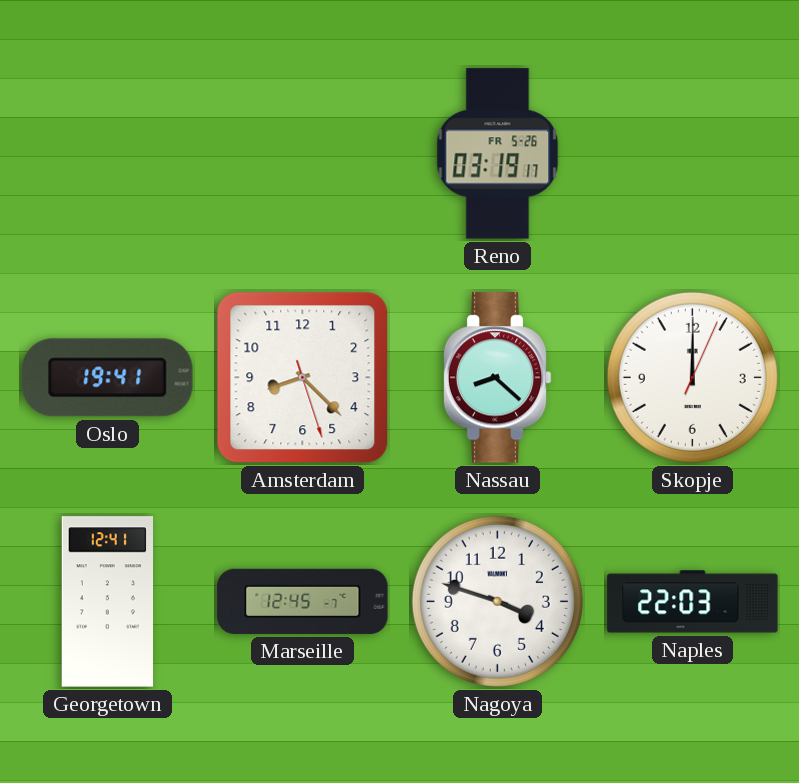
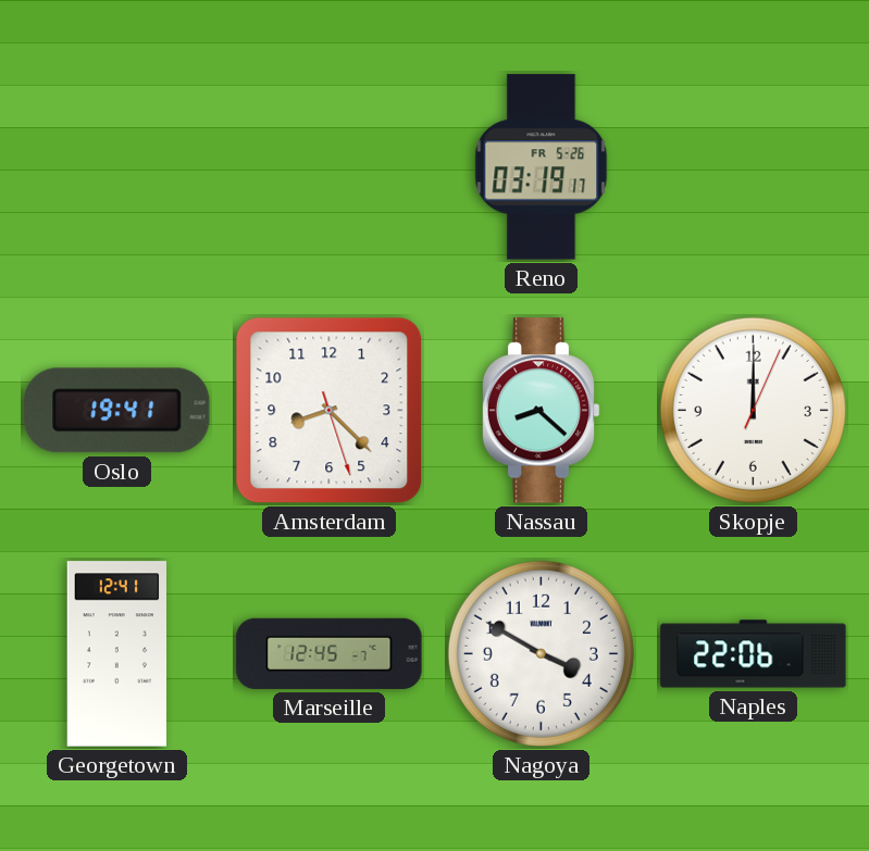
Nagoya: 3:48 -> 3:50 (541, 653)
Naples: 22:03 -> 22:06 (754, 654)
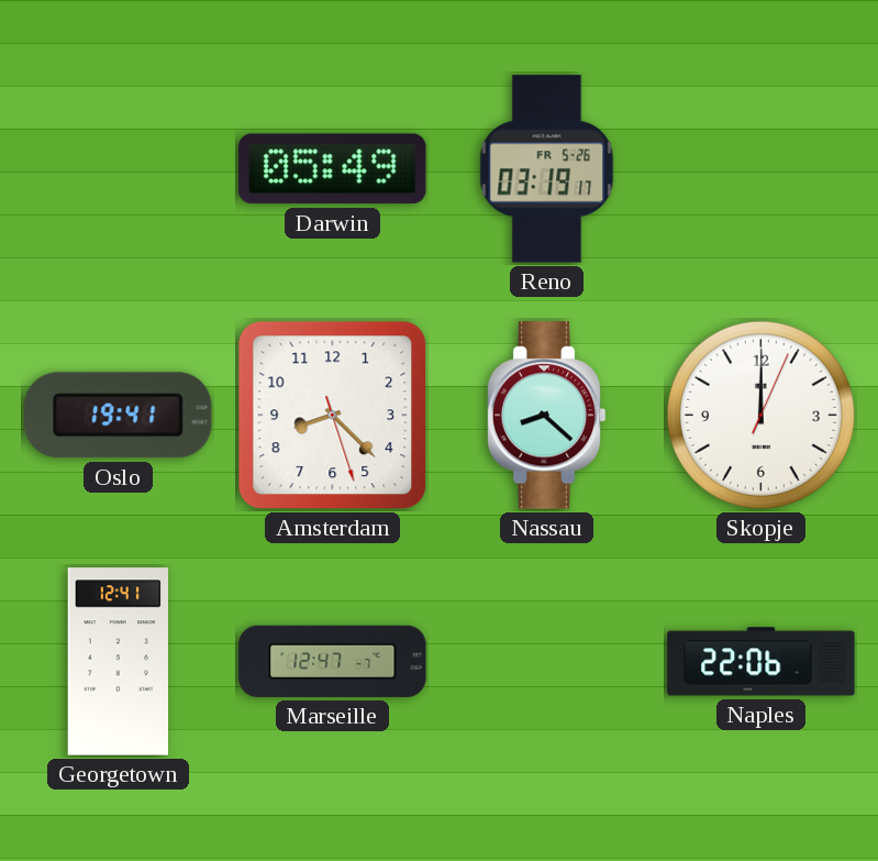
Darwin: none -> 05:49 (333, 169)
Marseille: 12:45 -> 12:47 (333, 661)
Nagoya: 3:50 -> none (541, 653)
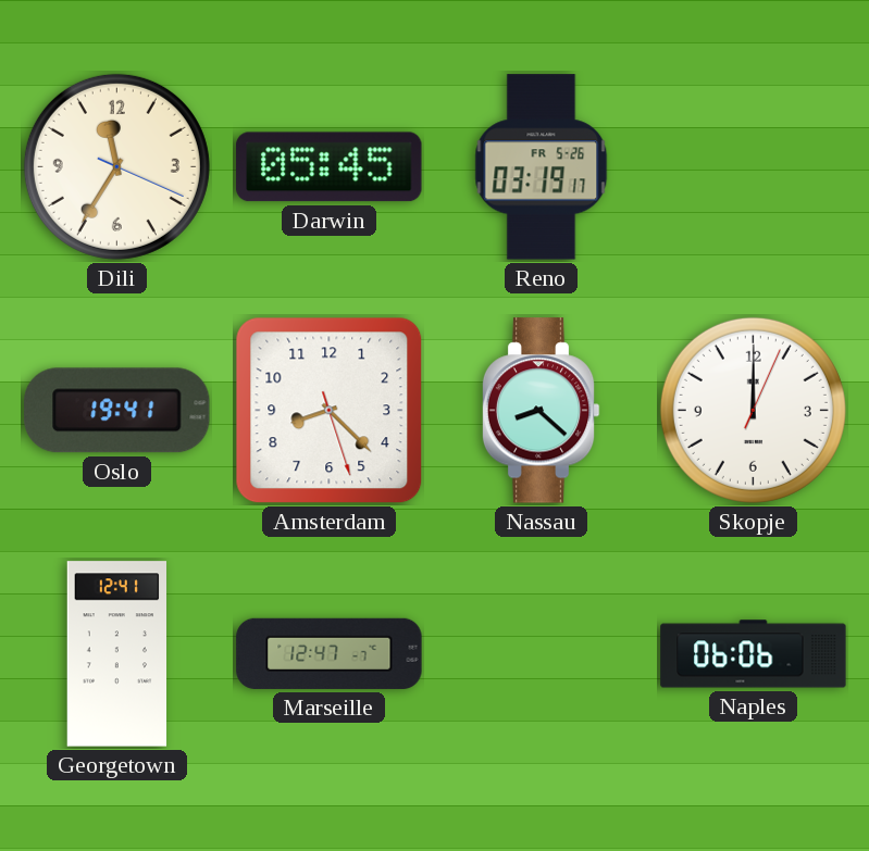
Dili: none -> 11:35 (116, 166)
Darwin: 05:49 -> 05:45 (330, 167)
Naples: 22:06 -> 06:06 (754, 654)
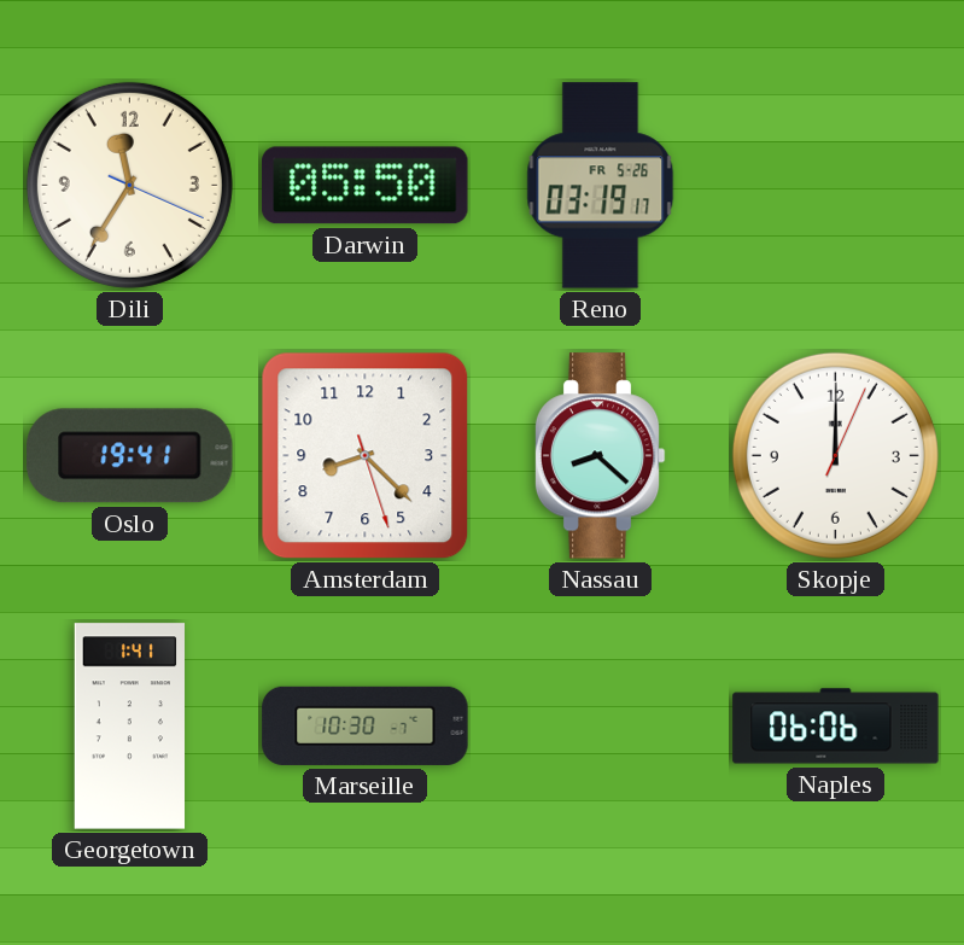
Darwin: 05:45 -> 05:50 (366, 186)
Georgetown: 12:41 -> 1:41 (130, 727)
Marseille: 12:47 -> 10:30 (366, 725)
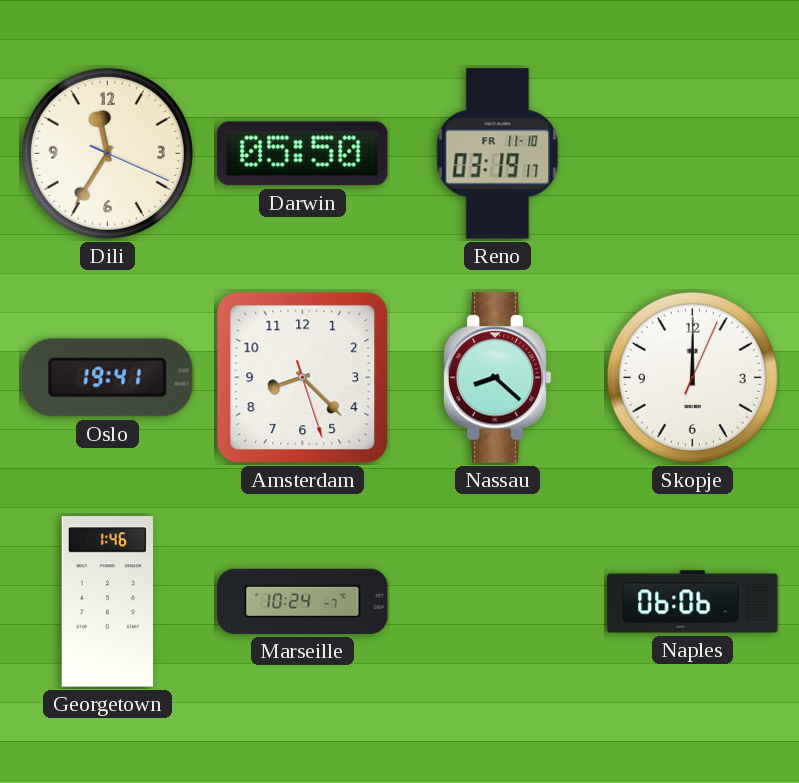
Reno date: FR 5-26 -> FR 11-10 (498, 154)
Georgetown: 1:41 -> 1:46 (108, 602)
Marseille: 10:30 -> 10:24 (303, 601)
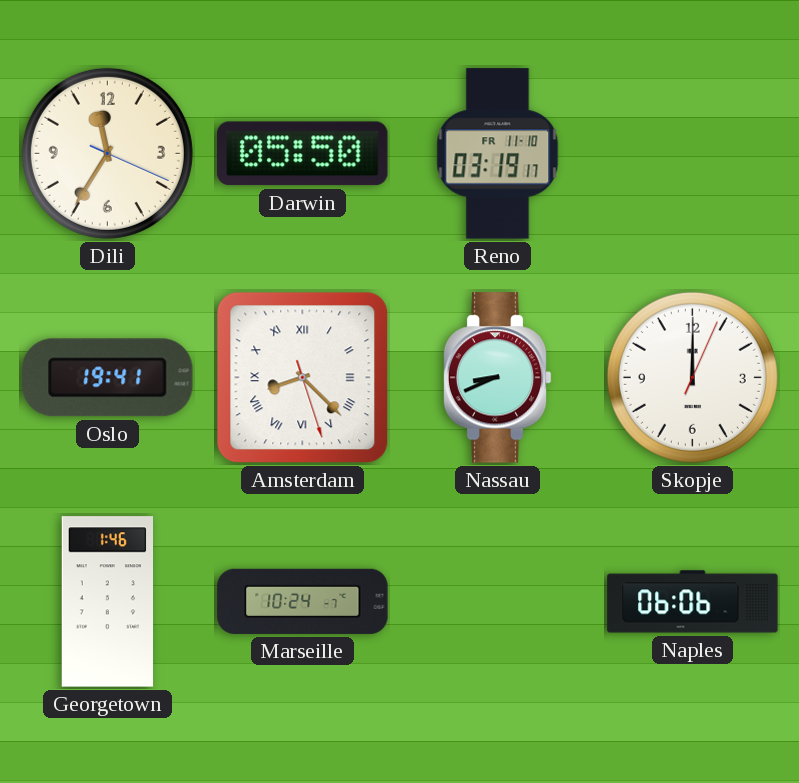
Amsterdam numerals: Arabic -> Roman (303, 378)
Nassau: 8:22 -> 8:41 (497, 378)
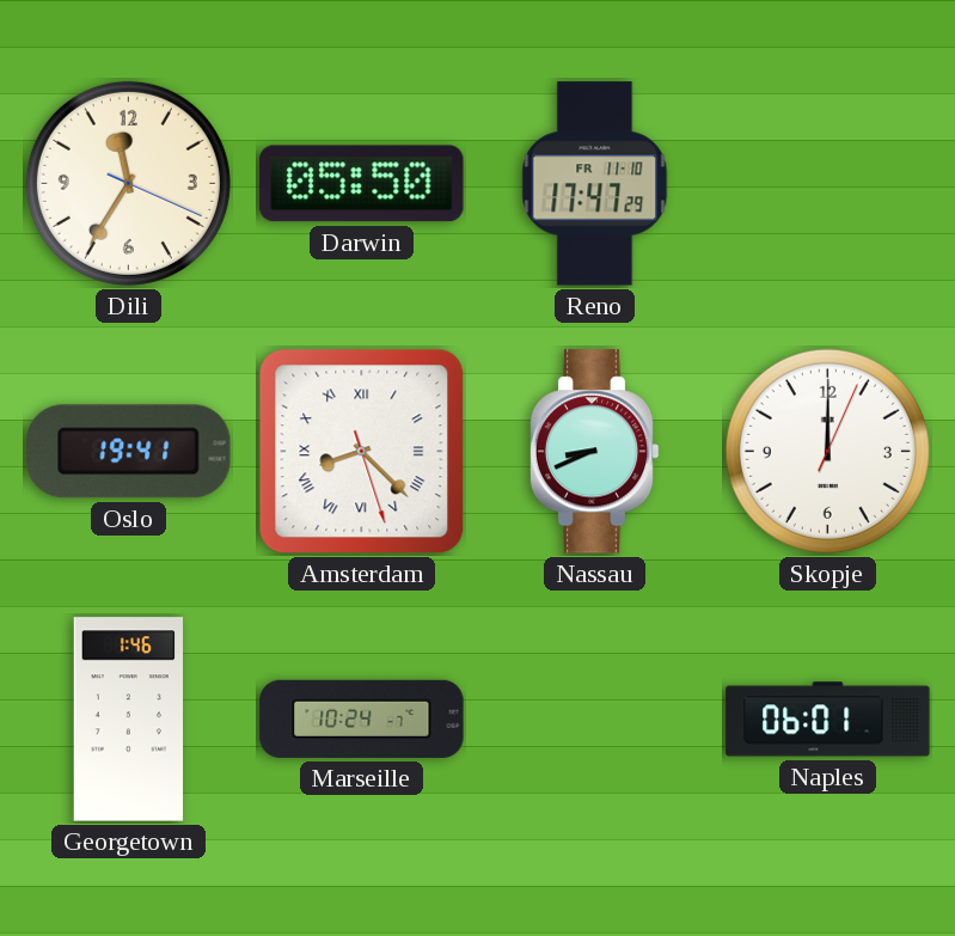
Reno: 03:19 -> 17:47 (595, 184)
Naples: 06:06 -> 06:01 (828, 720)
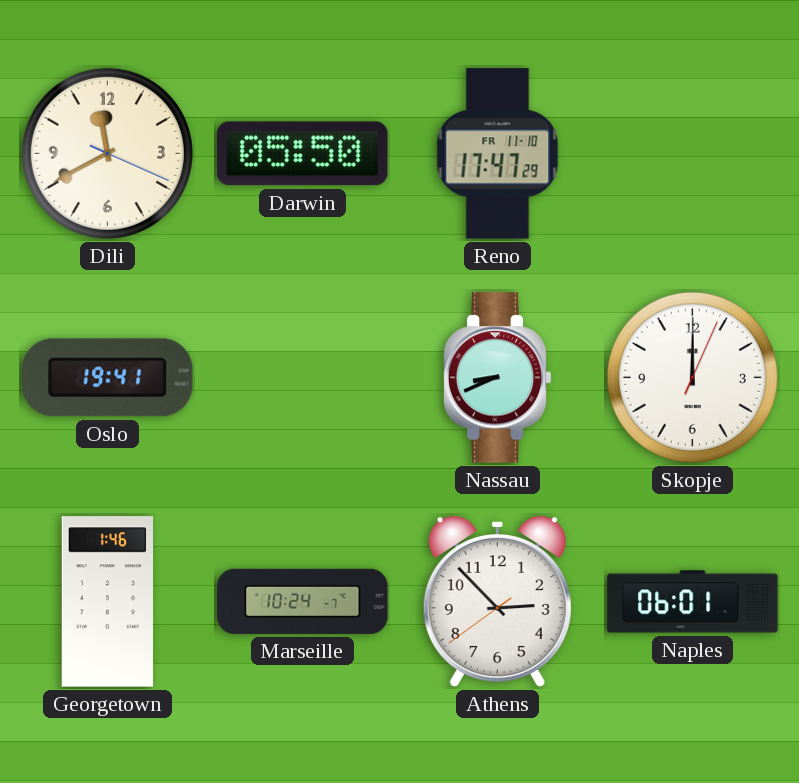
Dili: 11:35 -> 11:40 (107, 153)
Amsterdam: 8:22 -> none (362, 452)
Athens: none -> 2:52 (497, 602)
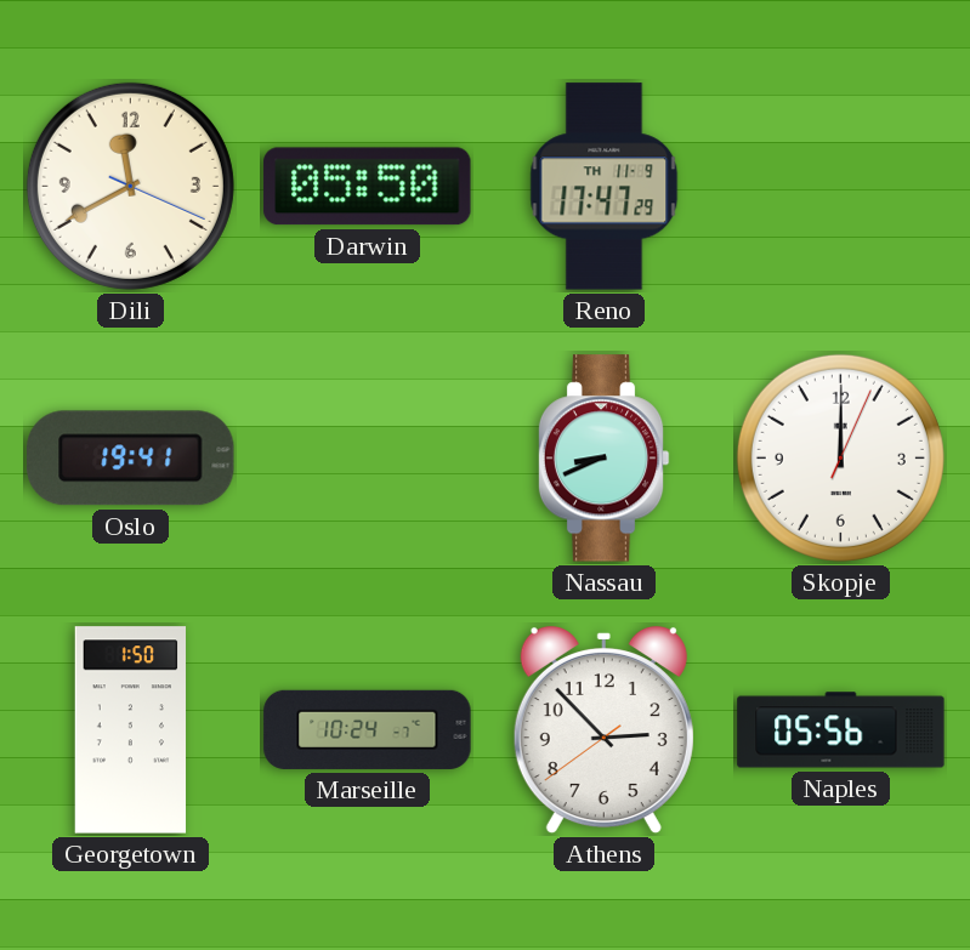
Reno date: FR 11-10 -> TH 11-9 (605, 187)
Georgetown: 1:46 -> 1:50 (131, 730)
Naples: 06:01 -> 05:56 (841, 730)
